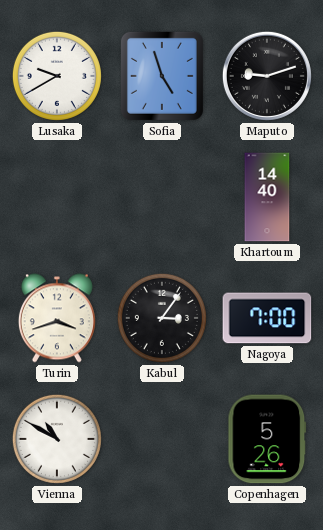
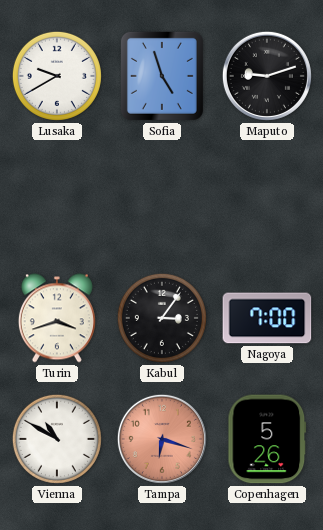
Khartoum: 14:40 -> none (267, 197)
Tampa: none -> 6:18 (162, 439)
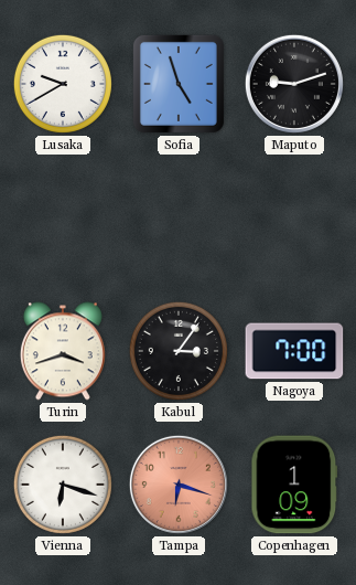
Vienna: 10:50 -> 6:18 (63, 485)
Copenhagen: 5:26 -> 1:09 (294, 485)
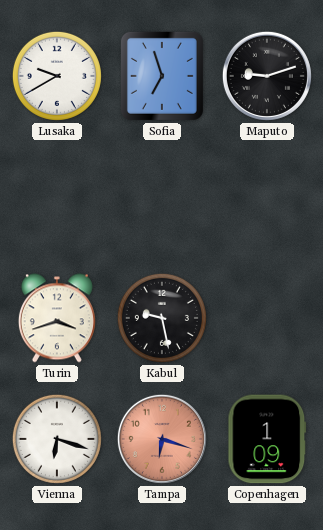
Sofia: 4:57 -> 6:57 (162, 76)
Kabul: 3:06 -> 9:28 (162, 318)
Nagoya: 7:00 -> none (294, 351)
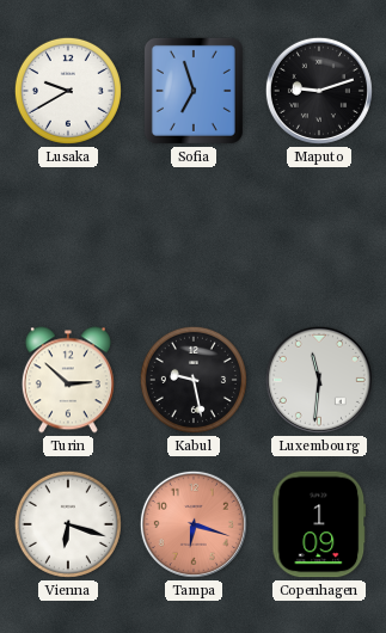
Turin: 3:42 -> 2:52 (68, 380)
Luxembourg: none -> 11:31 (319, 380)
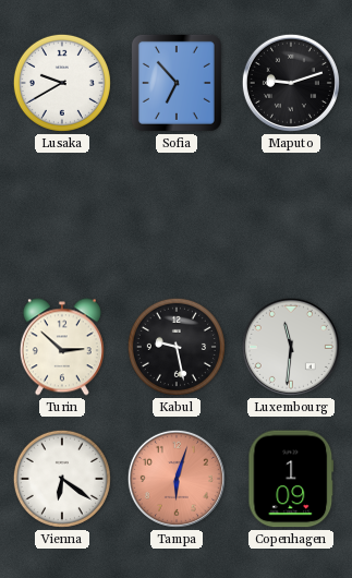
Sofia: 6:57 -> 6:53 (177, 83)
Vienna: 6:18 -> 6:21 (62, 479)
Tampa: 6:18 -> 6:03 (177, 479)
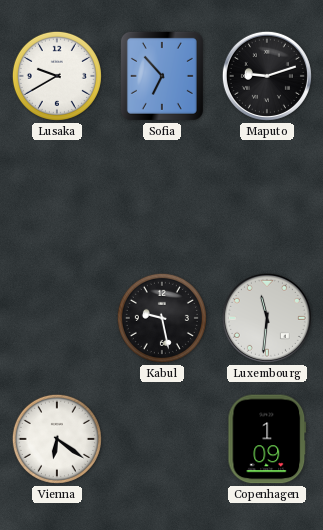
Turin: 2:52 -> none (62, 347)
Tampa: 6:03 -> none (177, 479)
